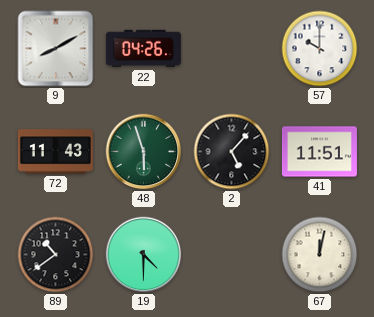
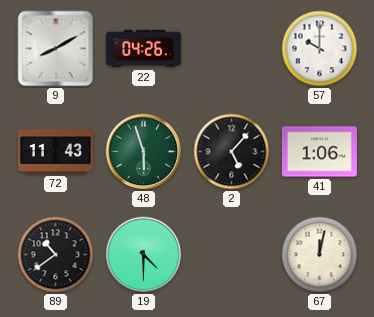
41: 11:51 -> 1:06 (319, 152)
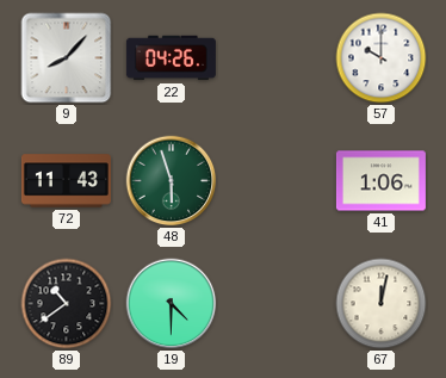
9: 8:10 -> 8:07 (67, 58)
2: 5:07 -> none (232, 152)
